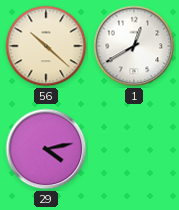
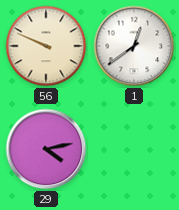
56: 10:22 -> 9:49 (46, 46)
1: 12:40 -> 12:39 (134, 46)
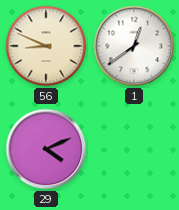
56: 9:49 -> 8:49 (46, 46)
29: 4:13 -> 4:11 (46, 149)
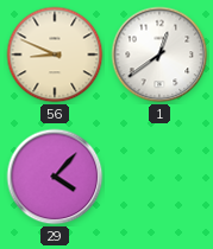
29: 4:11 -> 4:07 (55, 177)
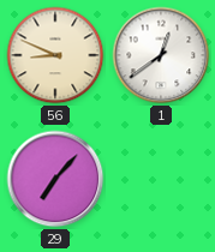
29: 4:07 -> 7:07 (55, 179)
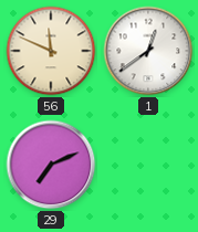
56: 8:49 -> 11:49 (51, 51)
29: 7:07 -> 7:11 (51, 165)
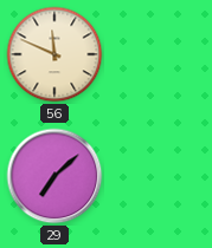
1: 12:39 -> none (148, 51)
29: 7:11 -> 7:08 (54, 176)
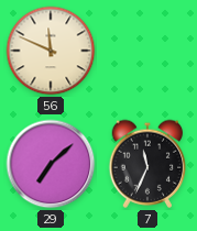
7: none -> 11:34 (147, 164)
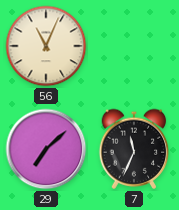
56: 11:49 -> 11:04 (46, 46)
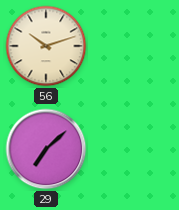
56: 11:04 -> 10:12 (46, 46)
7: 11:34 -> none (134, 149)
